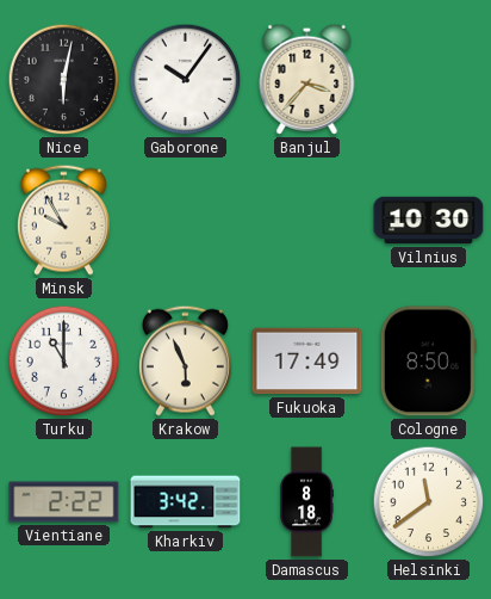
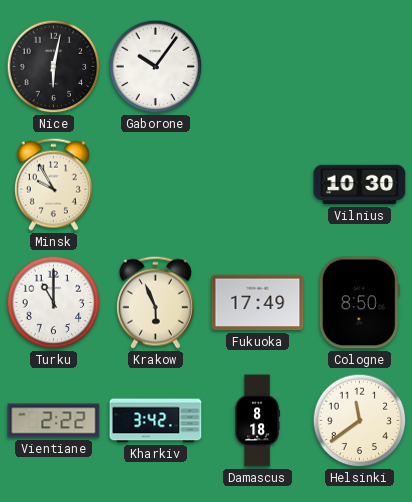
Banjul: 3:37 -> none (307, 79)
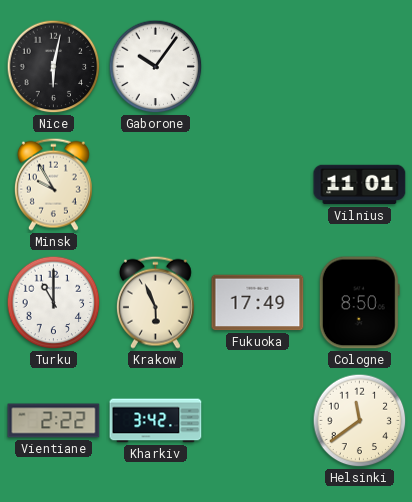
Vilnius: 10:30 -> 11:01 (360, 185)
Damascus: 8:18 -> none (257, 421)
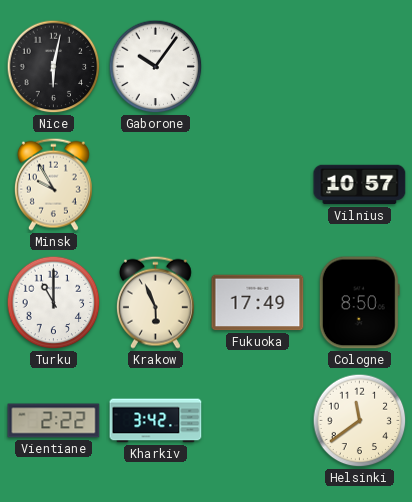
Vilnius: 11:01 -> 10:57 (360, 185)
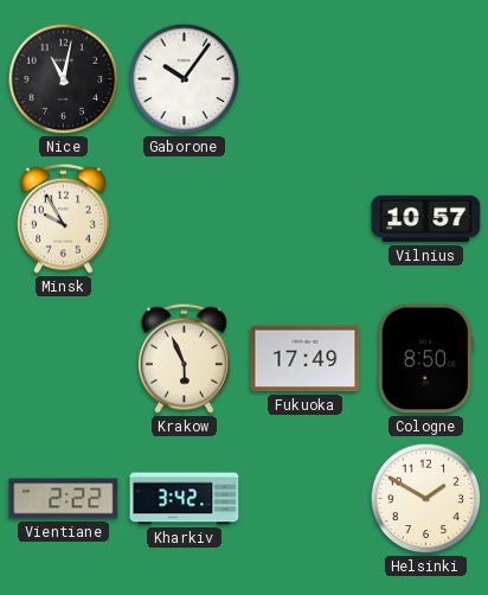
Nice: 6:02 -> 11:02 (64, 79)
Turku: 11:00 -> none (54, 303)
Helsinki: 11:39 -> 1:50 (426, 499)
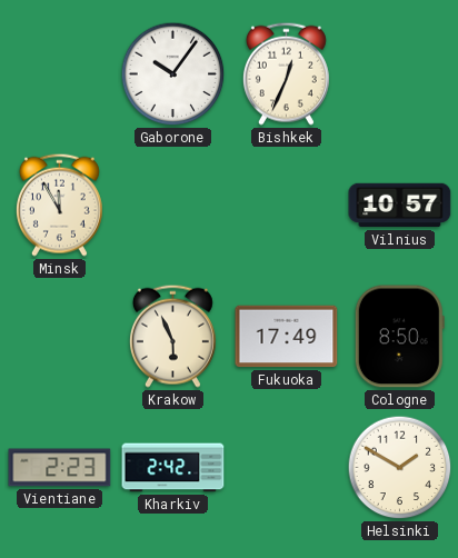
Nice: 11:02 -> none (64, 79)
Bishkek: none -> 12:34 (286, 73)
Minsk: 9:55 -> 11:55 (59, 205)
Vientiane: 2:22 -> 2:23 (60, 468)
Kharkiv: 3:42 -> 2:42 (173, 468)
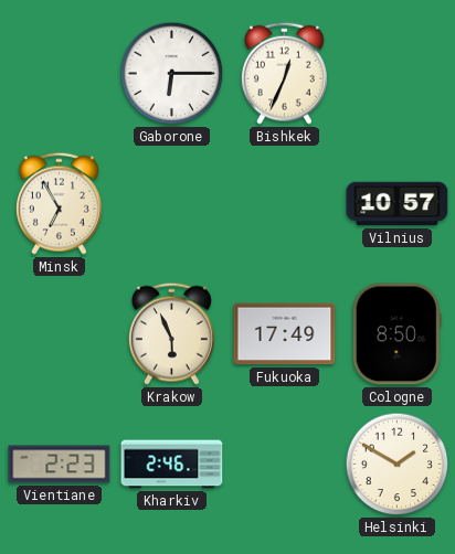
Gaborone: 10:06 -> 6:15 (172, 74)
Minsk: 11:55 -> 6:55 (59, 203)
Kharkiv: 2:42 -> 2:46 (172, 465)
